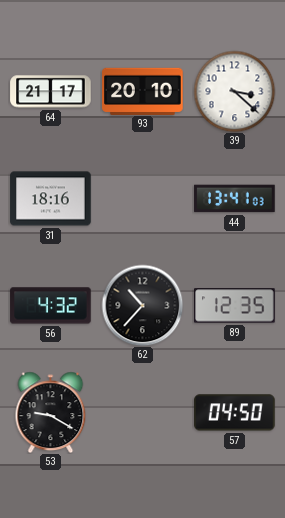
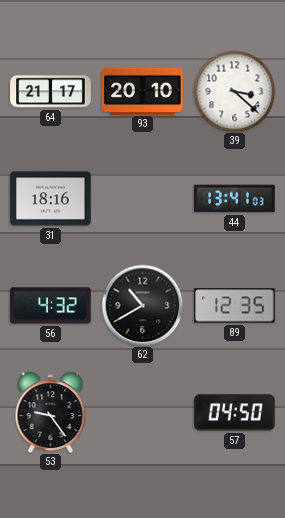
62: 10:37 -> 10:40 (142, 305)
53: 9:20 -> 9:24 (51, 412)
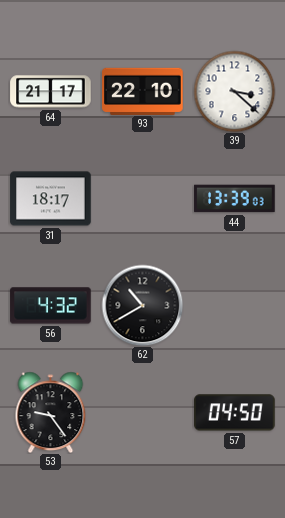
93: 20:10 -> 22:10 (143, 91)
31: 18:16 -> 18:17 (51, 199)
44: 13:41 -> 13:39 (235, 199)
89: 12:35 -> none (235, 306)
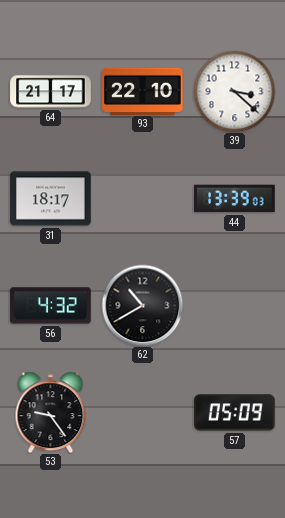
57: 04:50 -> 05:09 (235, 413)
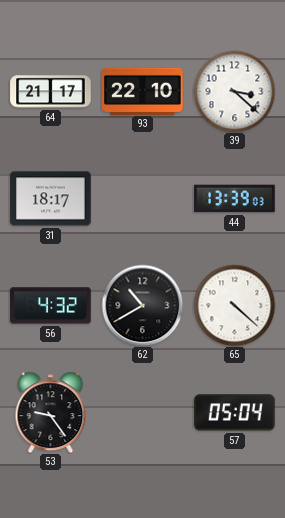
65: none -> 4:22 (234, 305)
57: 05:09 -> 05:04 (235, 413)
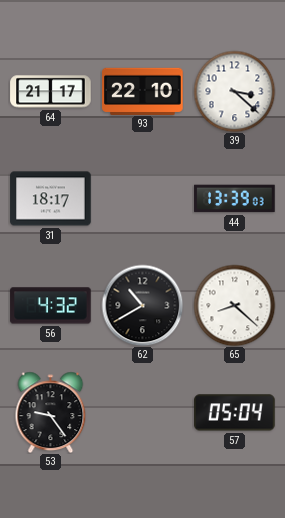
65: 4:22 -> 8:22 (234, 305)
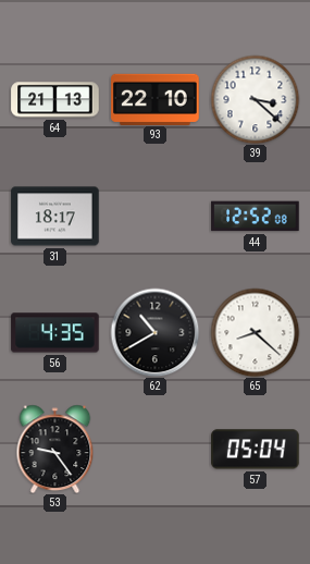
64: 21:17 -> 21:13 (55, 100)
44: 13:39 -> 12:52 (256, 217)
56: 4:32 -> 4:35 (55, 333)
